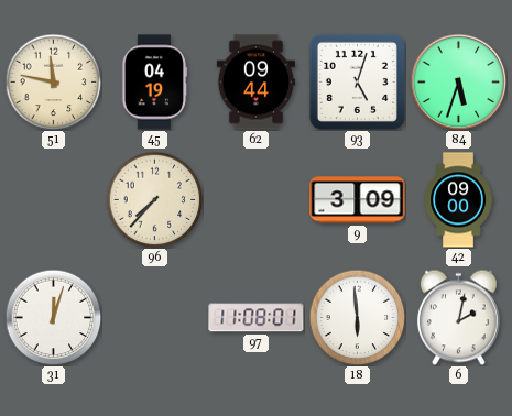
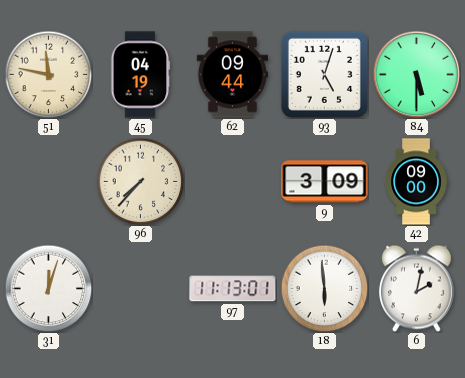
84: 5:33 -> 5:30 (416, 74)
97: 11:08 -> 11:13 (233, 289)
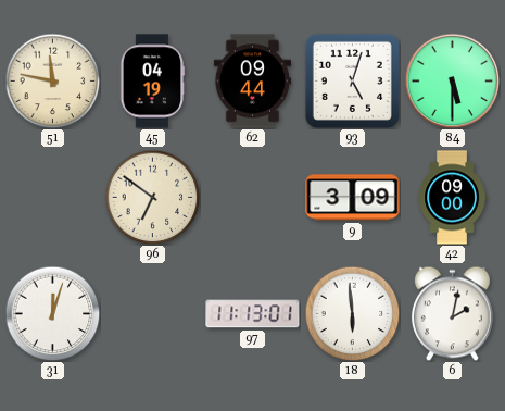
96: 7:37 -> 6:51 (152, 197)
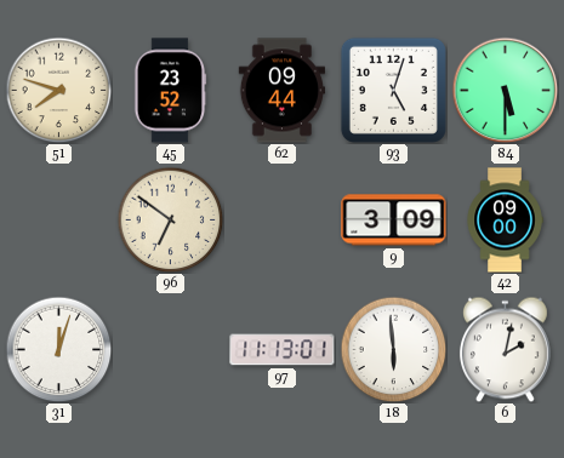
51: 11:47 -> 7:48 (58, 90)
45: 04:19 -> 23:52 (170, 91)
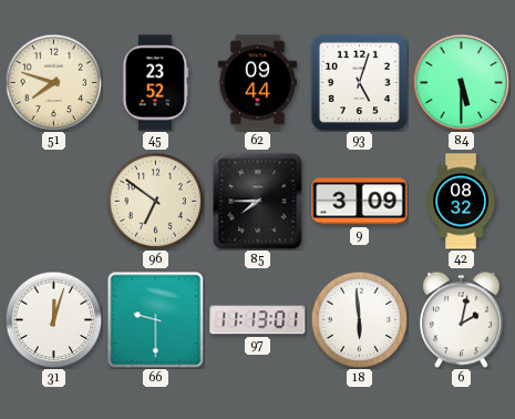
85: none -> 7:45 (258, 201)
42: 09:00 -> 08:32 (461, 202)
66: none -> 9:30 (155, 319)
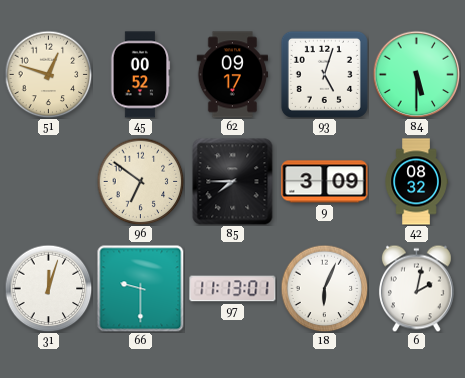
51: 7:48 -> 12:48 (48, 74)
45: 23:52 -> 00:52 (140, 75)
62: 09:44 -> 09:17 (232, 75)
18: 5:59 -> 6:04 (324, 288)
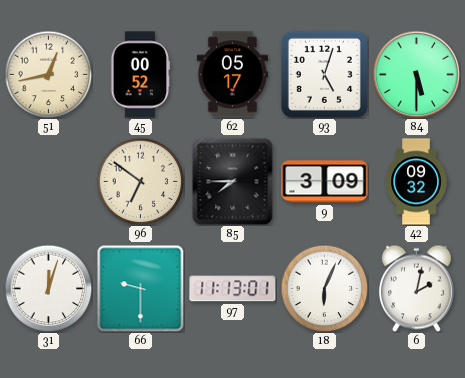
51: 12:48 -> 12:43 (48, 74)
62: 09:17 -> 05:17 (232, 75)
42: 08:32 -> 09:32 (416, 182)
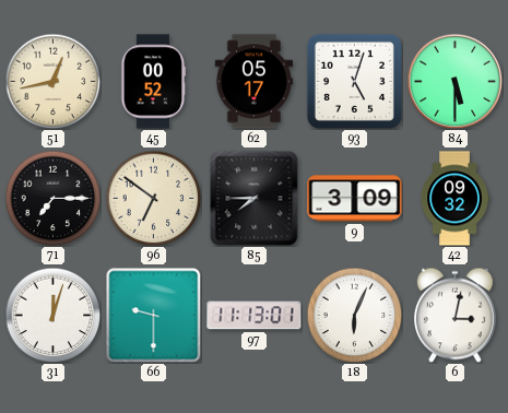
71: none -> 7:15 (52, 198)
6: 2:02 -> 3:02 (454, 315)
